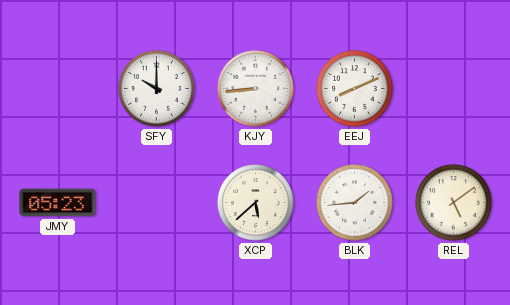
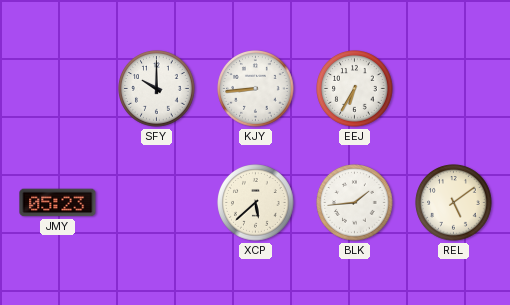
EEJ: 8:11 -> 6:35 (355, 89)
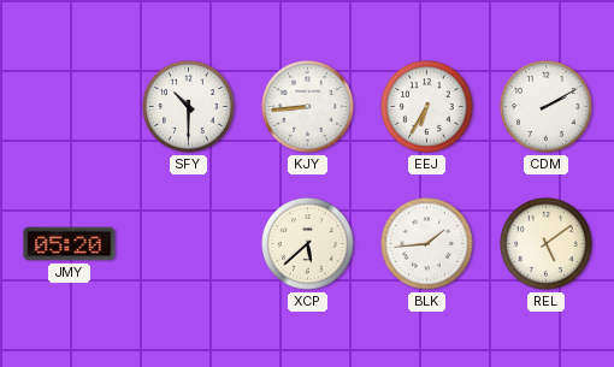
SFY: 10:00 -> 10:30 (189, 107)
CDM: none -> 2:10 (547, 107)
JMY: 05:23 -> 05:20 (70, 244)
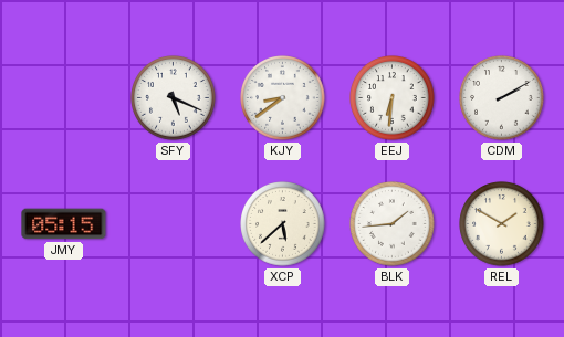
SFY: 10:30 -> 5:19 (174, 98)
KJY: 8:44 -> 8:39 (283, 98)
EEJ: 6:35 -> 6:31 (393, 98)
JMY: 05:20 -> 05:15 (64, 224)
REL: 5:09 -> 1:50 (502, 224)
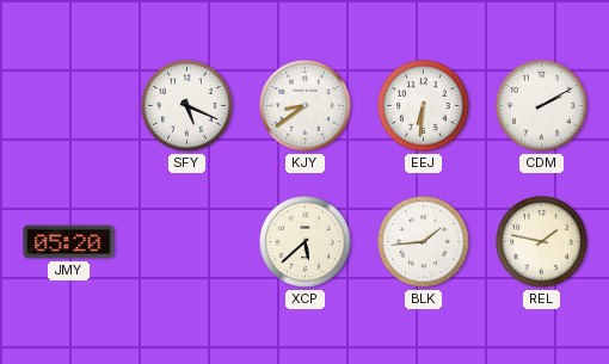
JMY: 05:15 -> 05:20 (69, 242)
REL: 1:50 -> 1:47 (542, 242)
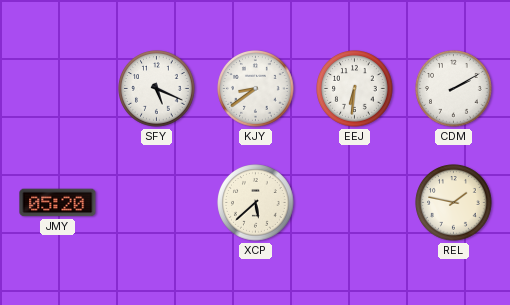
BLK: 1:44 -> none (424, 242)
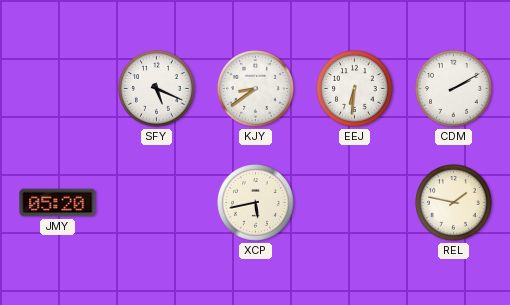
XCP: 5:38 -> 5:43 (256, 203)
